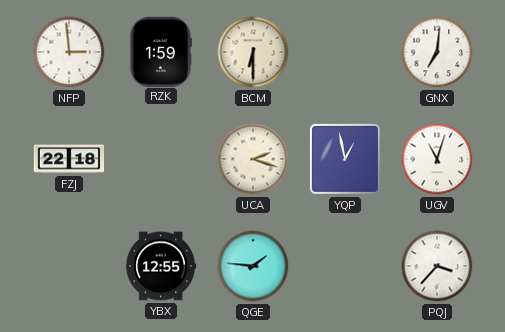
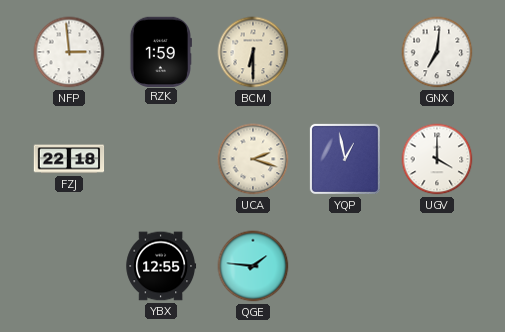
UGV: 11:03 -> 4:00 (437, 159)
PQJ: 3:37 -> none (437, 266)
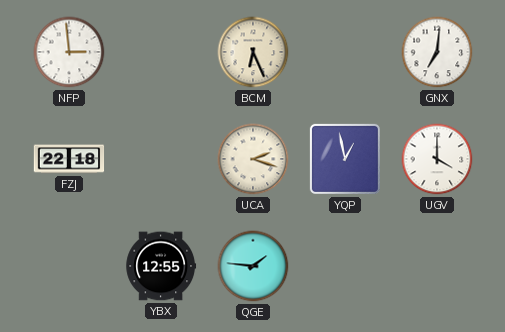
RZK: 1:59 -> none (160, 51)
BCM: 6:30 -> 6:26 (253, 52)
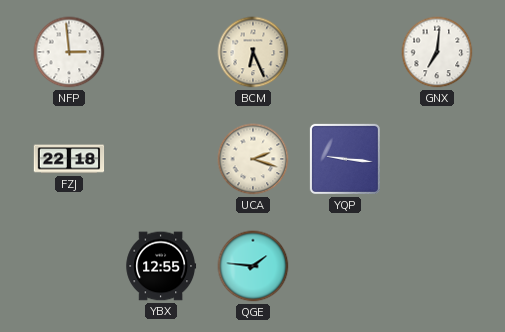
YQP: 12:58 -> 9:16 (345, 159)
UGV: 4:00 -> none (437, 159)
